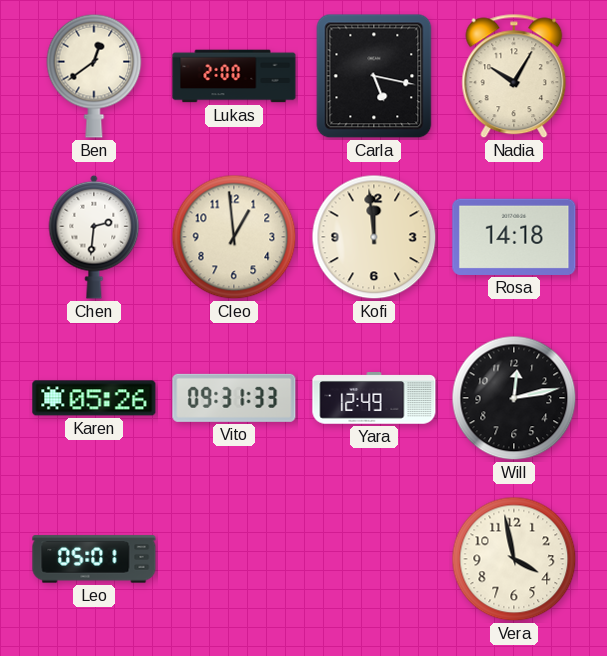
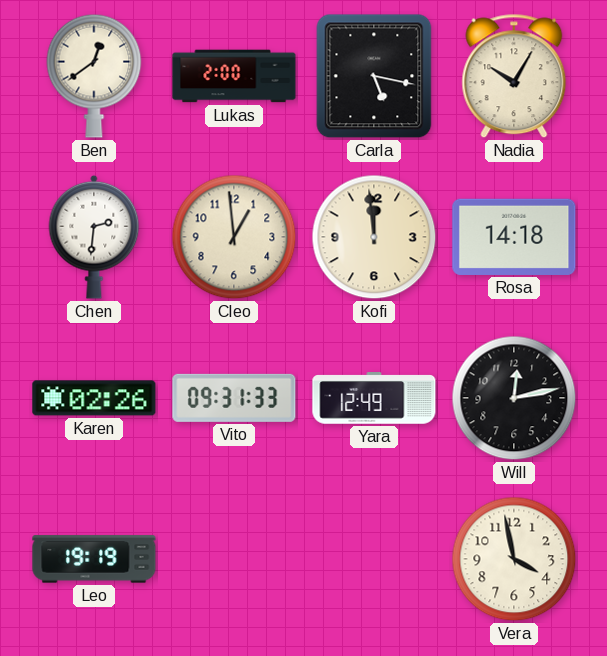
Karen: 05:26 -> 02:26 (94, 398)
Leo: 05:01 -> 19:19 (94, 559)
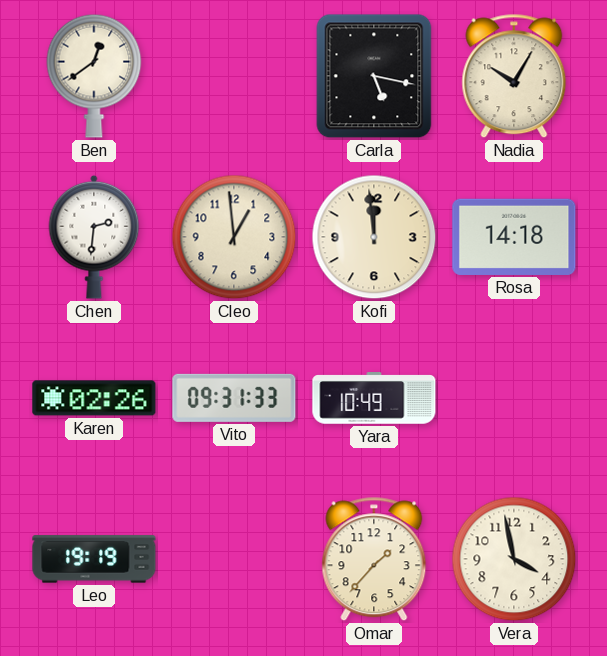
Lukas: 2:00 -> none (234, 76)
Yara: 12:49 -> 10:49 (374, 398)
Will: 12:13 -> none (514, 398)
Omar: none -> 1:37 (374, 559)
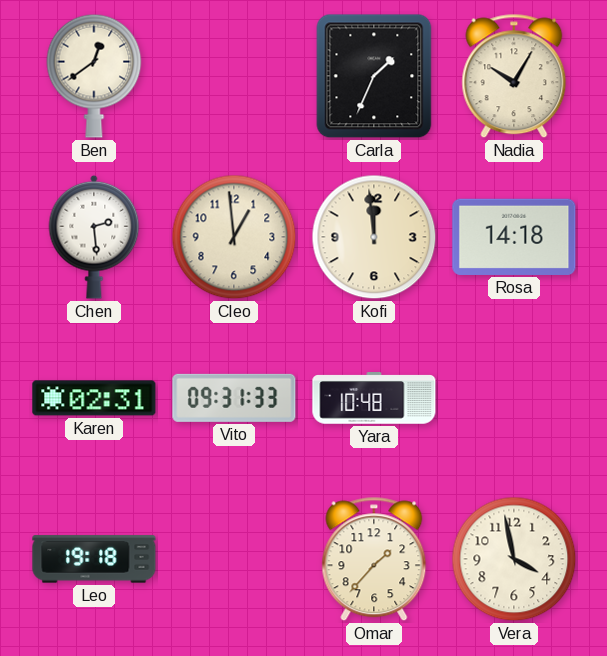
Carla: 5:17 -> 1:34 (374, 76)
Chen: 2:31 -> 2:29 (94, 237)
Karen: 02:26 -> 02:31 (94, 398)
Yara: 10:49 -> 10:48 (374, 398)
Leo: 19:19 -> 19:18 (94, 559)
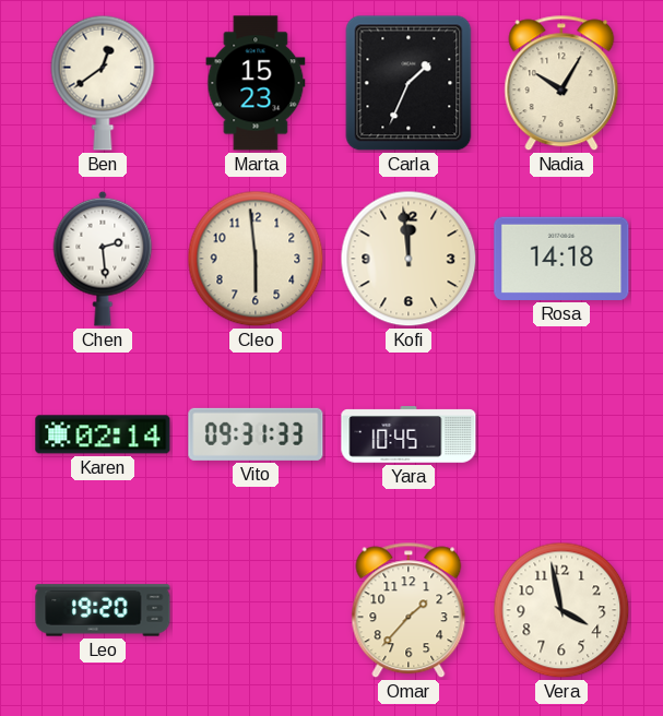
Marta: none -> 15:23 (256, 83)
Cleo: 12:59 -> 5:59 (256, 259)
Karen: 02:31 -> 02:14 (103, 434)
Yara: 10:48 -> 10:45 (409, 434)
Leo: 19:18 -> 19:20 (103, 610)
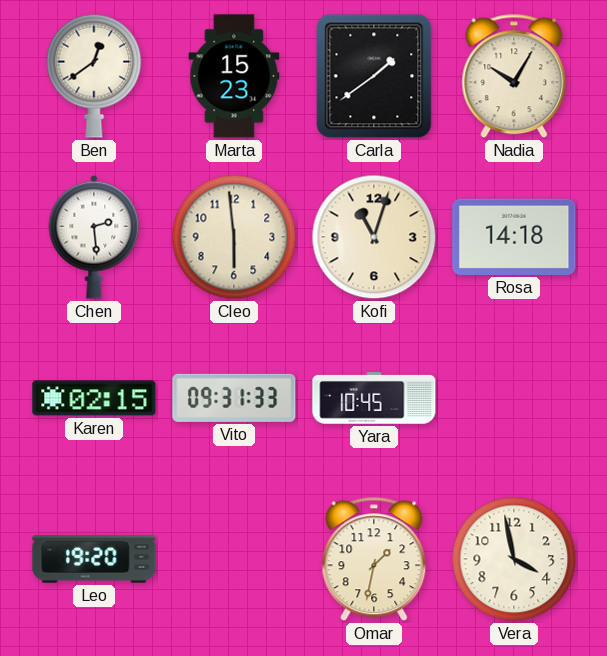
Carla: 1:34 -> 1:39 (374, 76)
Kofi: 11:59 -> 11:03 (374, 237)
Karen: 02:14 -> 02:15 (94, 398)
Omar: 1:37 -> 1:32 (374, 559)
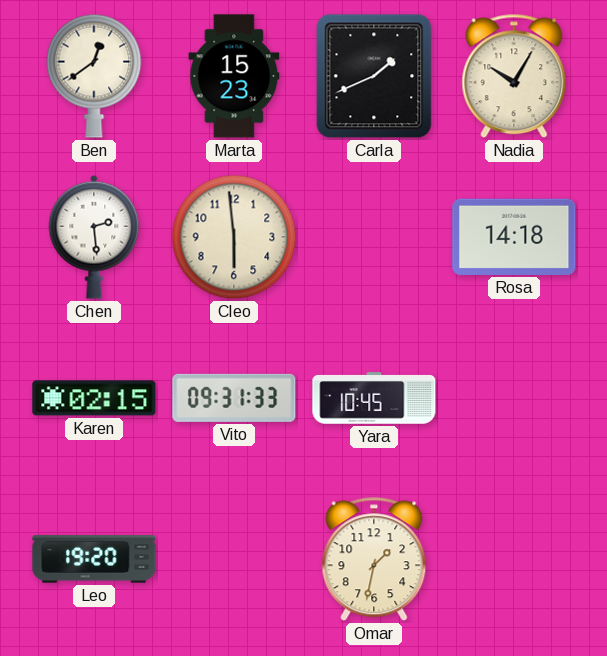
Carla: 1:39 -> 1:41 (374, 76)
Kofi: 11:03 -> none (374, 237)
Vera: 3:58 -> none (514, 559)
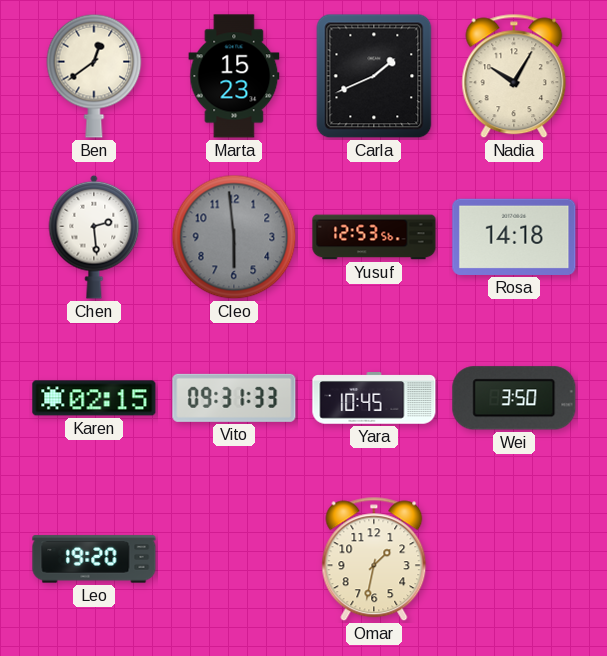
Cleo dial: cream -> grey (234, 237)
Yusuf: none -> 12:53 (374, 237)
Wei: none -> 3:50 (514, 398)
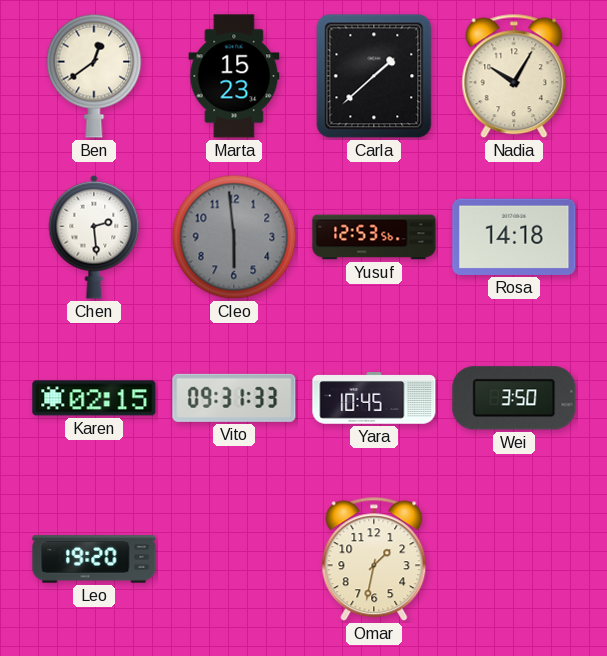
Carla: 1:41 -> 1:38 (374, 76)
